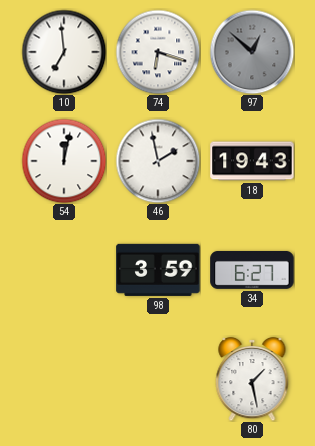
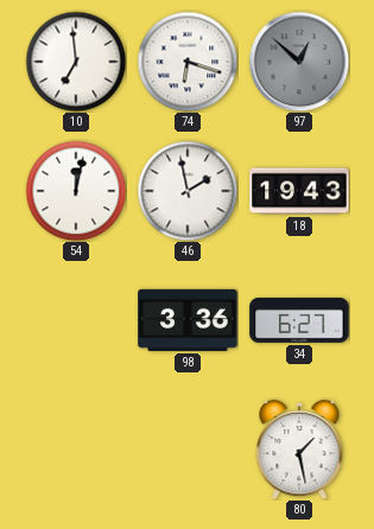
98: 3:59 -> 3:36 (188, 320)
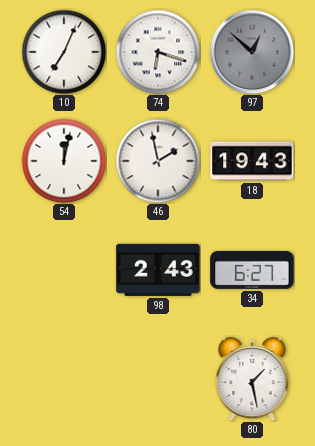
10: 6:59 -> 7:04 (64, 52)
98: 3:36 -> 2:43 (158, 270)
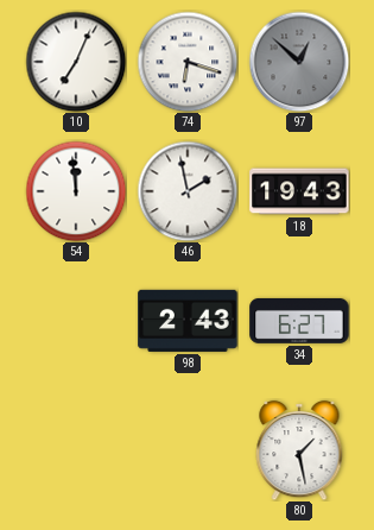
54: 12:02 -> 11:59 (76, 191)
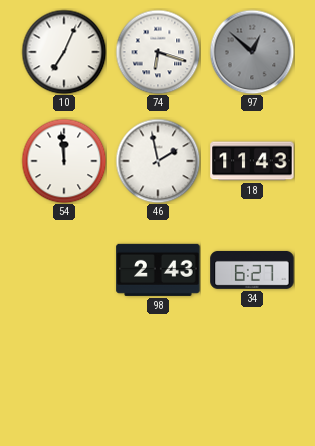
18: 19:43 -> 11:43 (252, 161)
80: 1:28 -> none (299, 450)
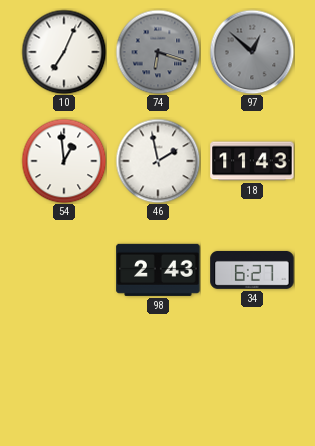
74 dial: white -> grey (158, 52)
54: 11:59 -> 12:59 (64, 161)
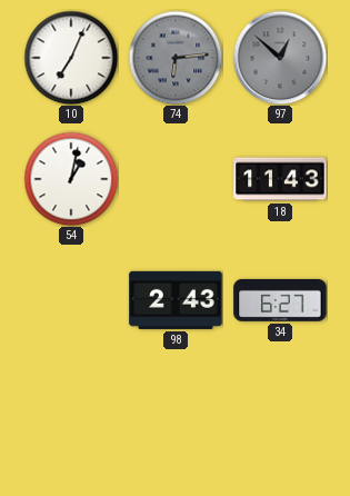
74: 6:18 -> 6:14 (176, 58)
54: 12:59 -> 1:02 (71, 179)
46: 1:58 -> none (158, 161)
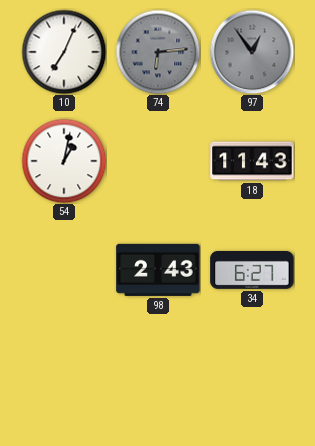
97: 12:52 -> 12:54 (252, 52)
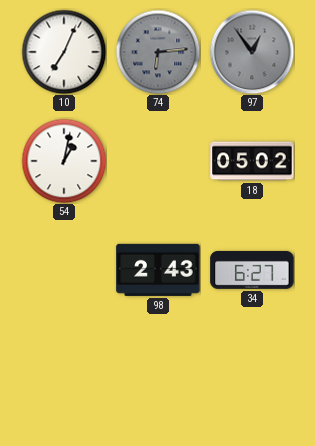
18: 11:43 -> 05:02 (252, 161)
